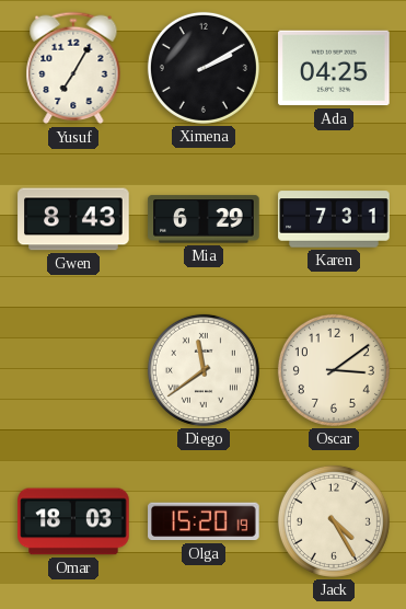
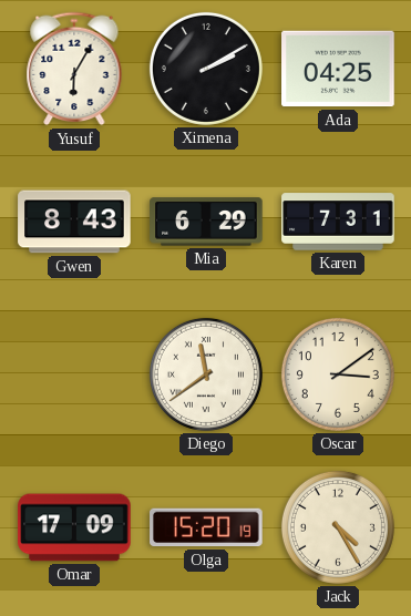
Yusuf: 7:05 -> 6:05 (74, 69)
Omar: 18:03 -> 17:09 (74, 527)
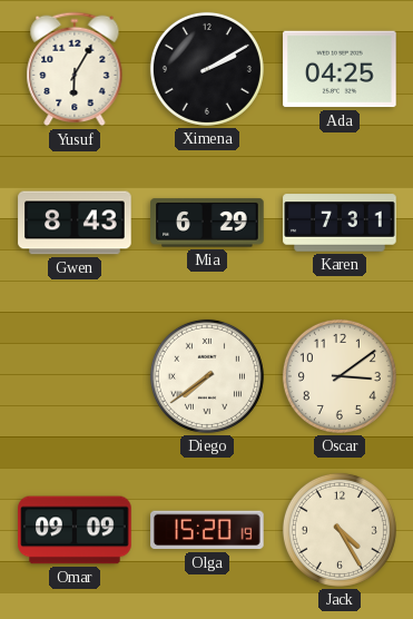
Diego: 11:39 -> 7:39 (207, 376)
Omar: 17:09 -> 09:09 (75, 530)
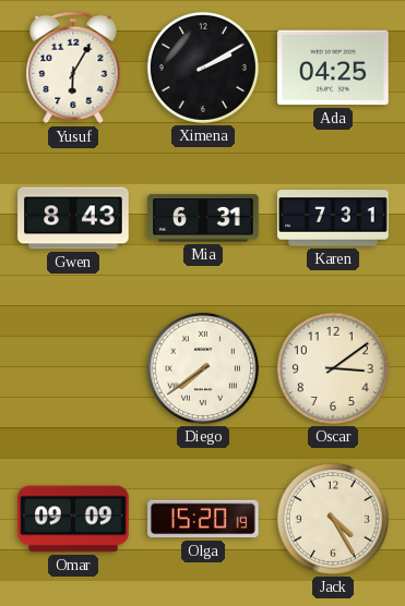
Mia: 6:29 -> 6:31 (203, 218)
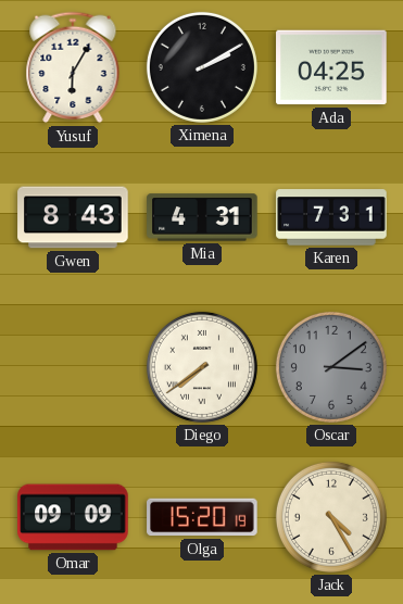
Mia: 6:31 -> 4:31 (202, 217)
Oscar dial: cream -> grey (331, 367)
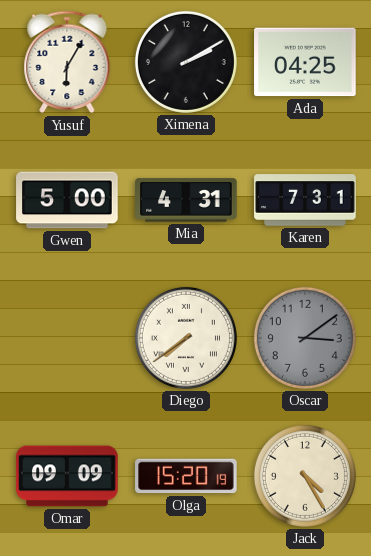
Gwen: 8:43 -> 5:00 (67, 200)
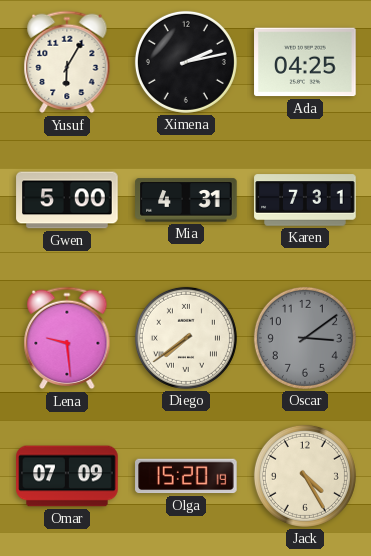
Ximena: 2:10 -> 2:13 (186, 62)
Lena: none -> 9:29 (67, 338)
Omar: 09:09 -> 07:09 (67, 476)
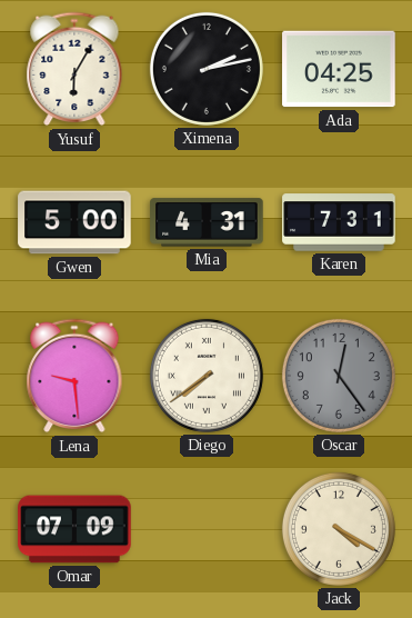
Oscar: 3:09 -> 12:24 (339, 376)
Olga: 15:20 -> none (186, 476)
Jack: 4:25 -> 4:20 (339, 529)
